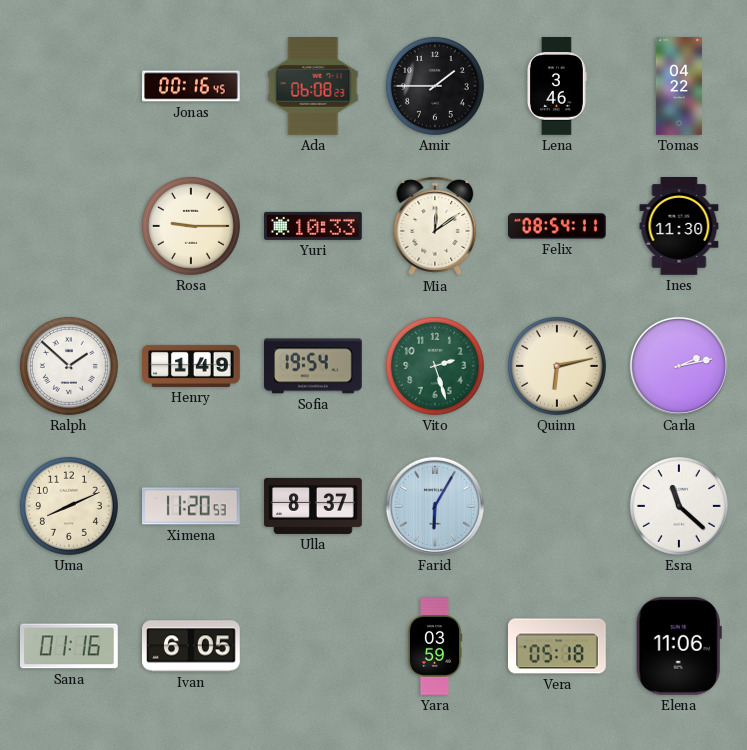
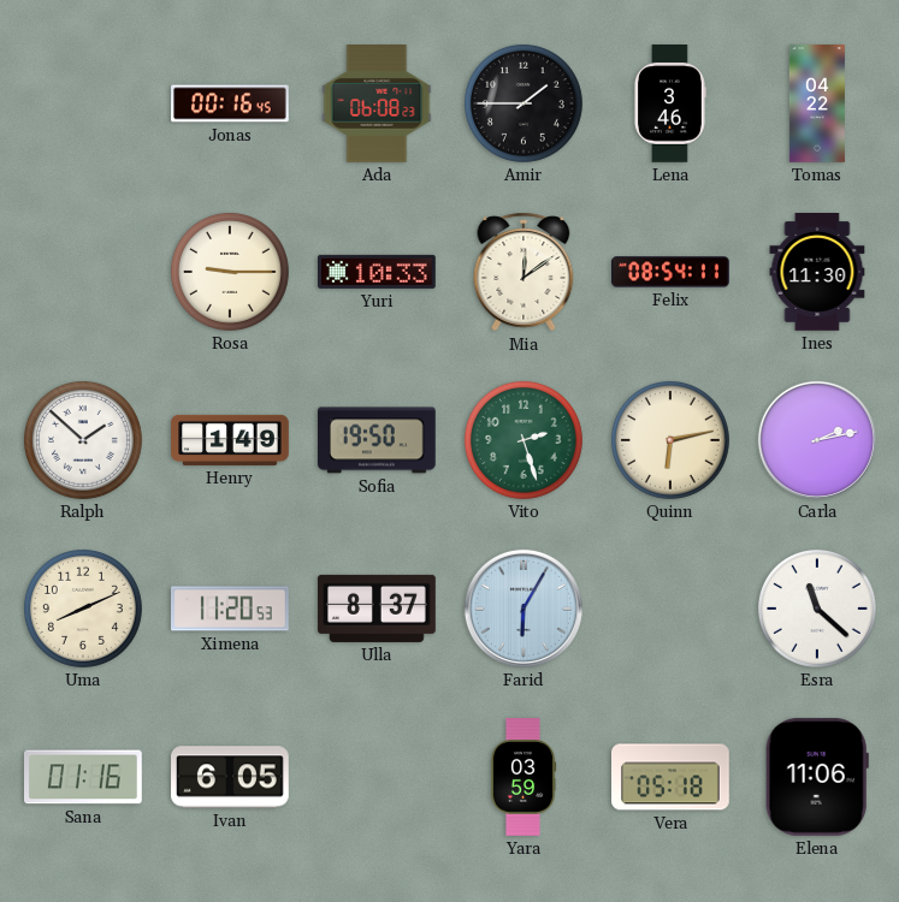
Sofia: 19:54 -> 19:50 (377, 440)
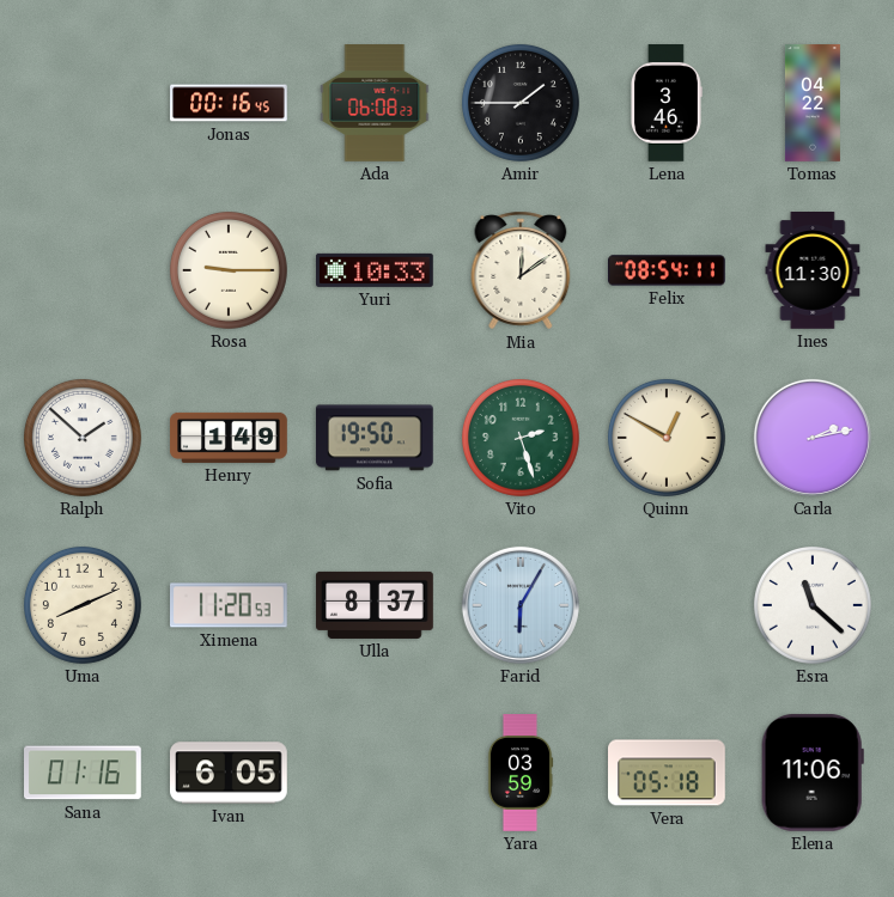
Quinn: 6:13 -> 12:50 (667, 438)
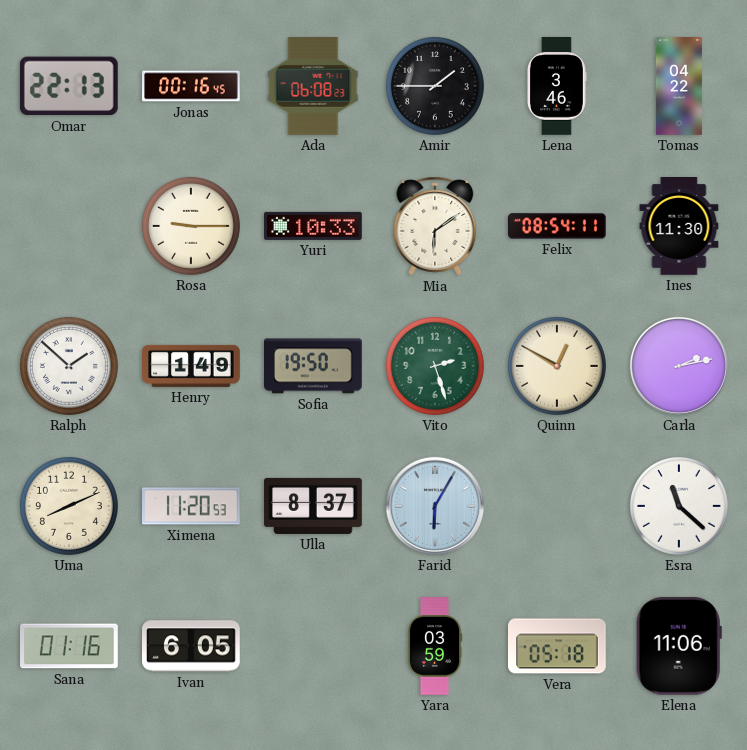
Omar: none -> 22:13 (69, 86)
Mia: 12:09 -> 6:09 (435, 226)
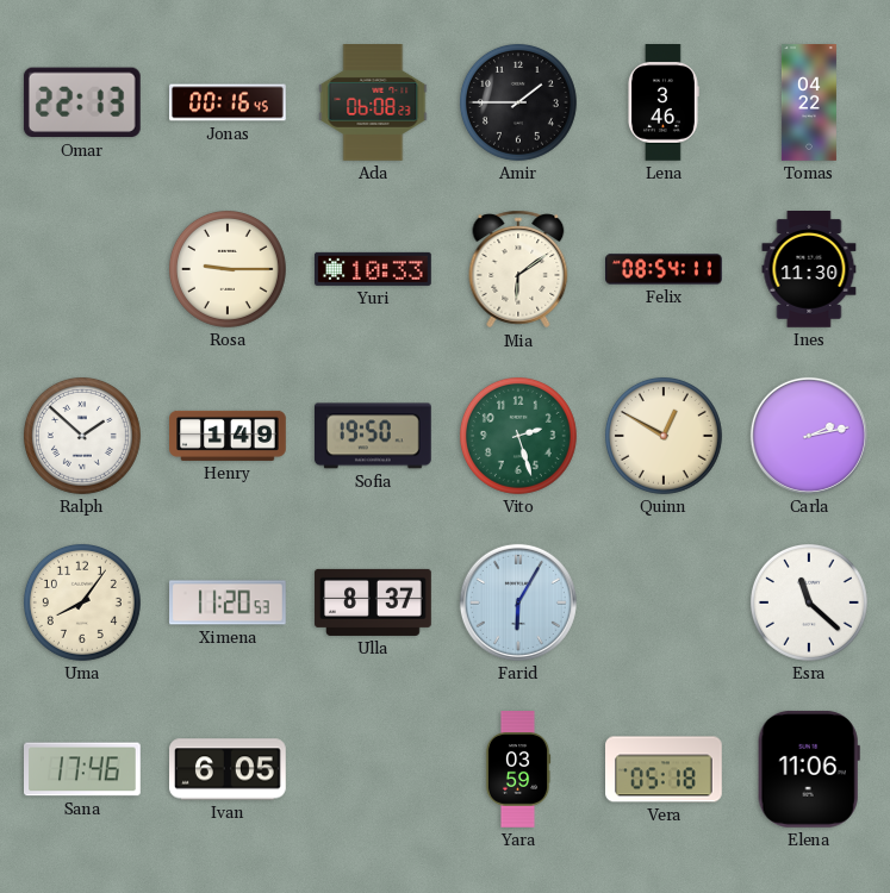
Uma: 8:11 -> 8:06 (82, 602)
Sana: 01:16 -> 17:46 (83, 769)
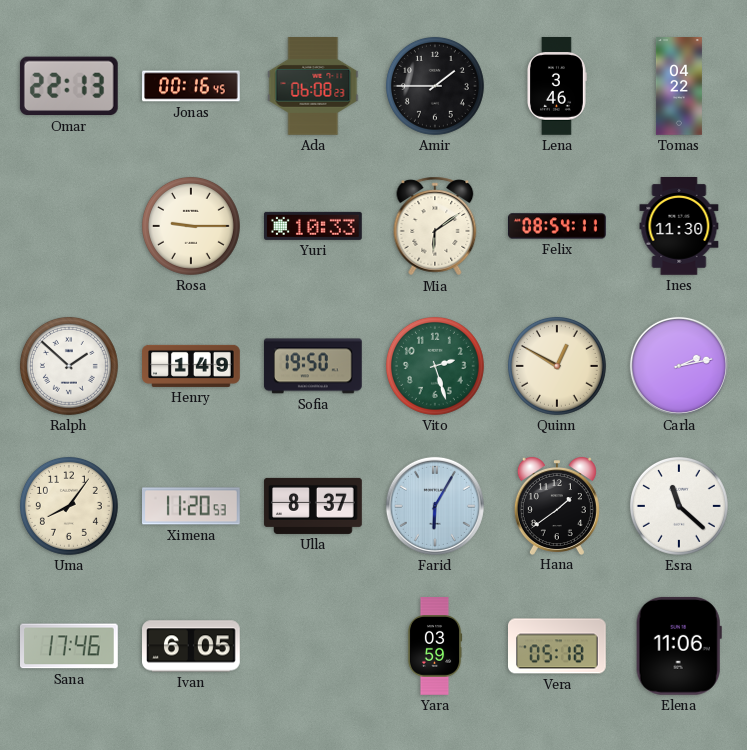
Hana: none -> 1:39 (557, 505)
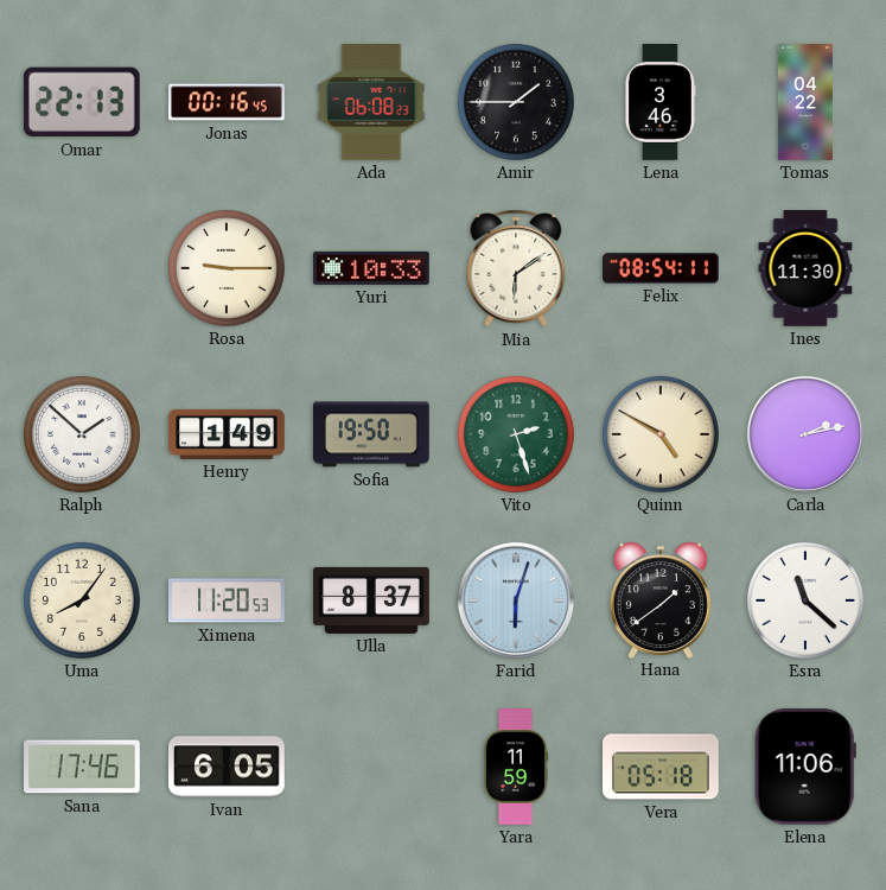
Quinn: 12:50 -> 4:50 (661, 434)
Farid: 6:05 -> 6:03 (516, 600)
Yara: 03:59 -> 11:59 (516, 767)
